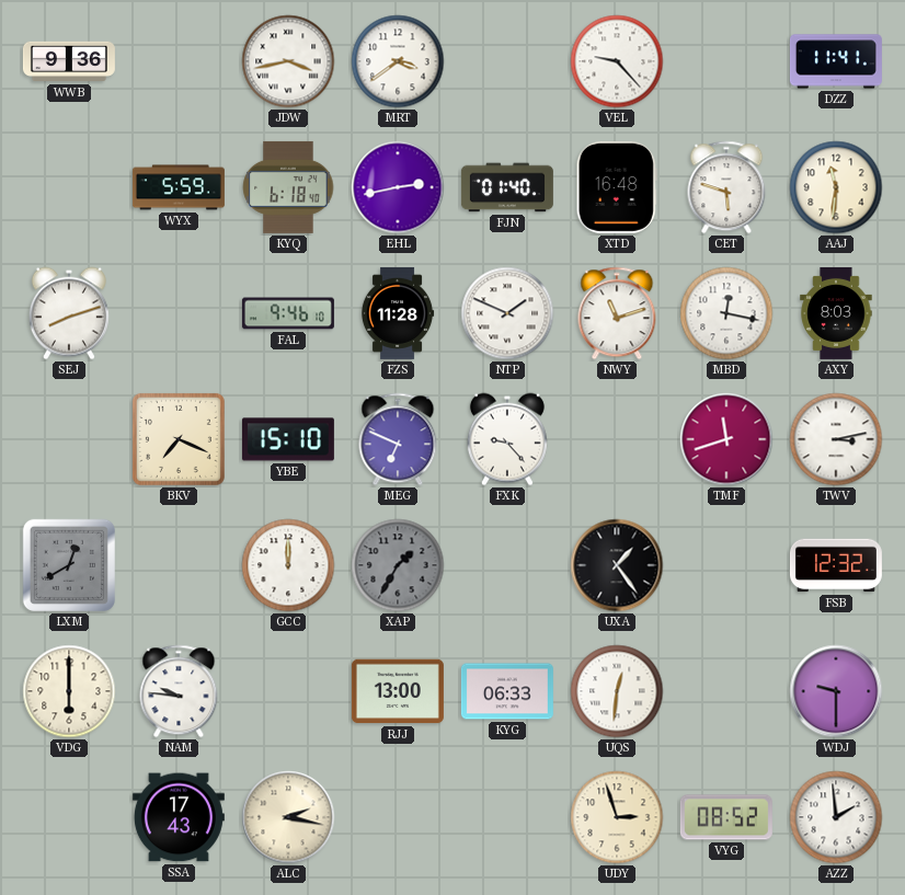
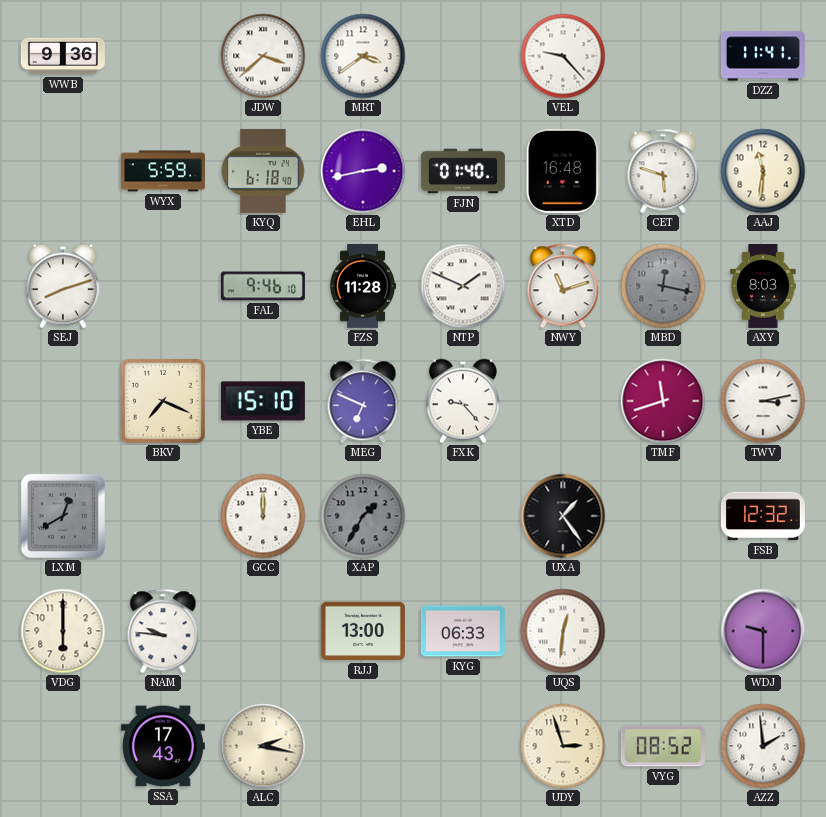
JDW: 3:43 -> 3:38 (263, 56)
MBD dial: white -> grey (663, 286)
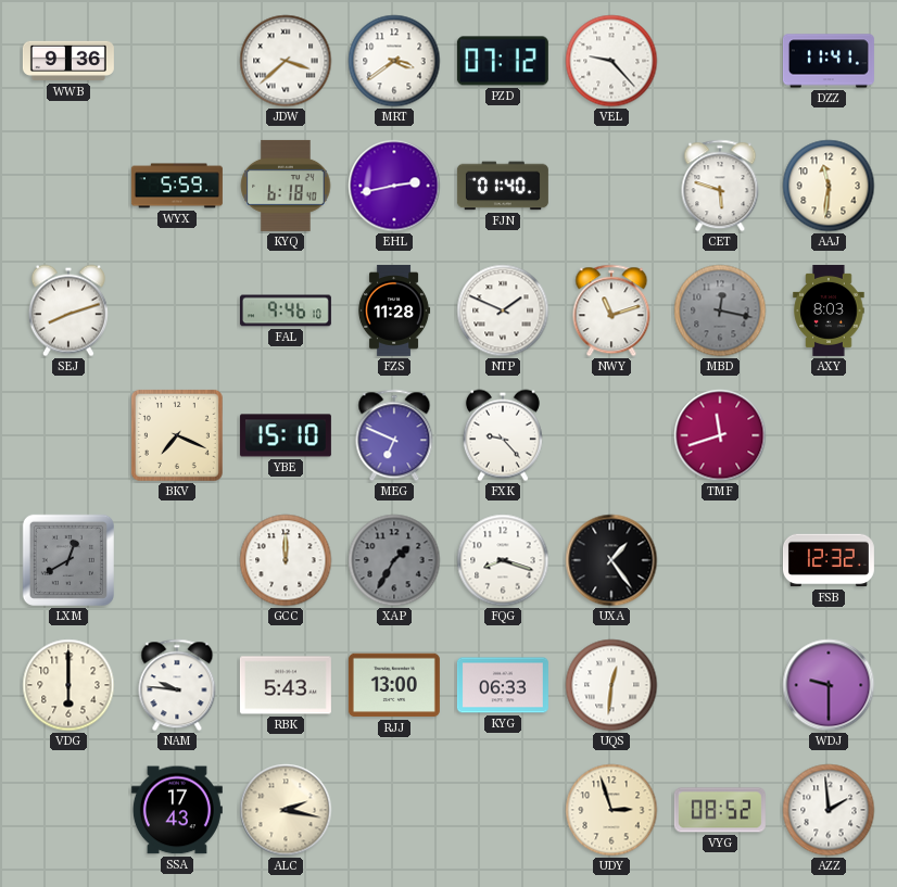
PZD: none -> 07:12 (503, 61)
XTD: 16:48 -> none (563, 171)
TWV: 3:13 -> none (763, 401)
FQG: none -> 8:18 (503, 560)
RBK: none -> 5:43 (286, 685)
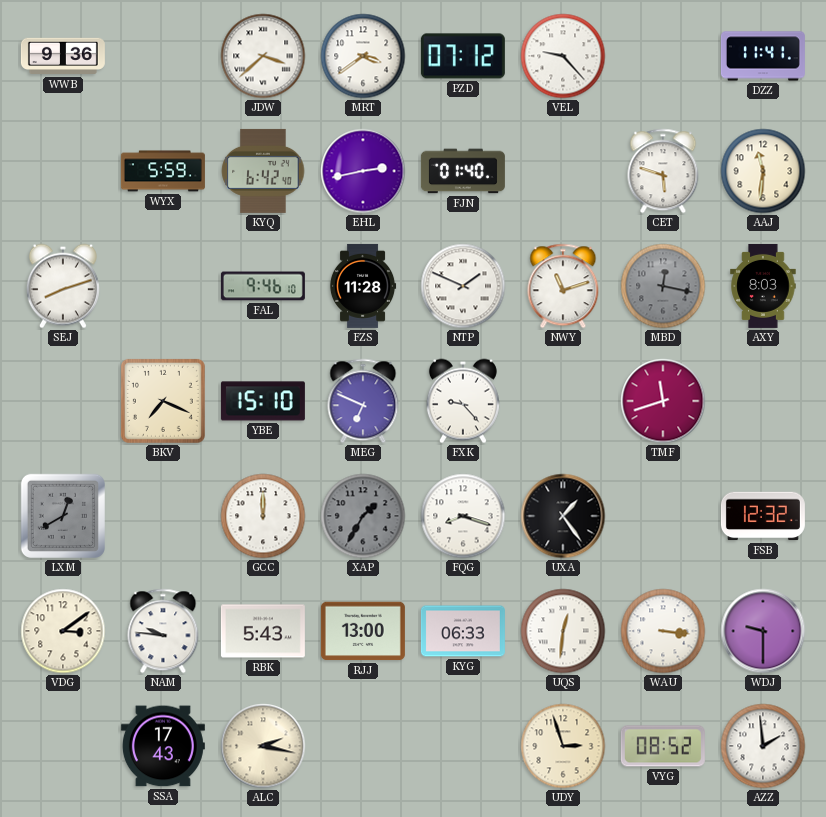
KYQ: 6:18 -> 6:42 (263, 171)
VDG: 6:00 -> 3:09 (63, 631)
WAU: none -> 3:16 (663, 631)
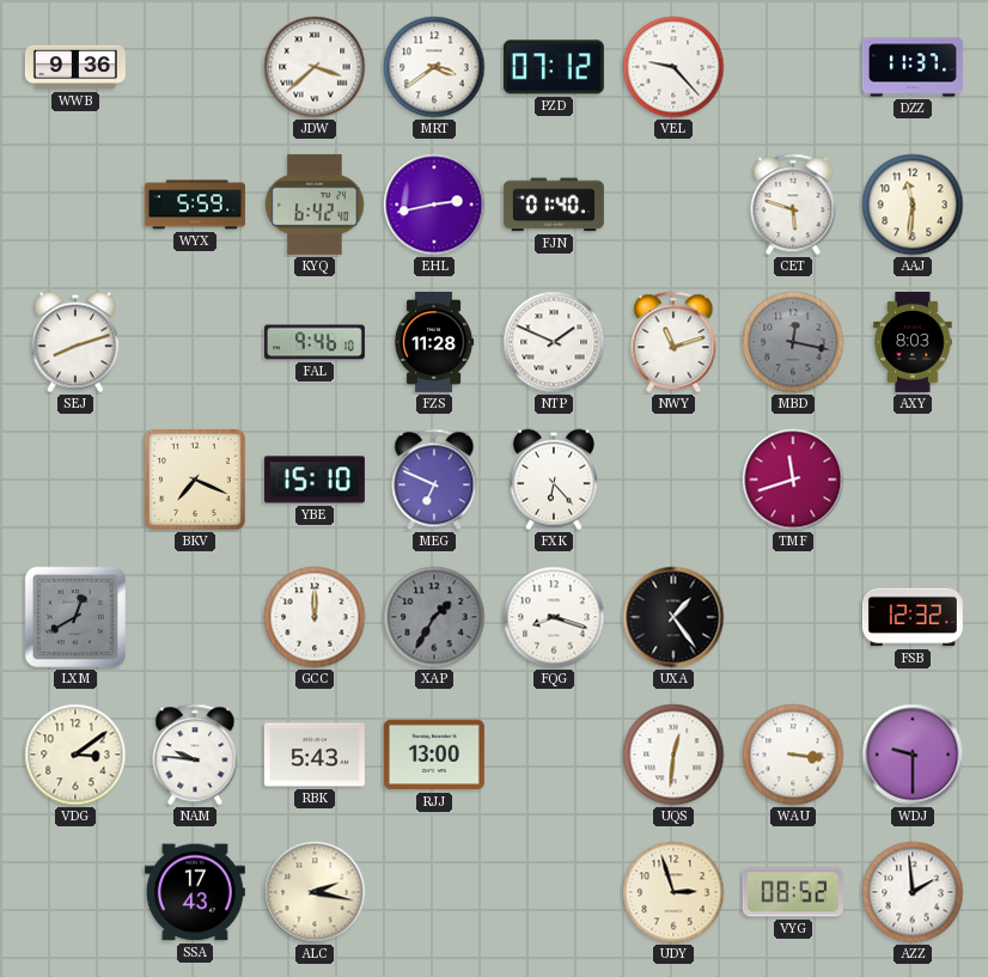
DZZ: 11:41 -> 11:37 (913, 67)
FXK: 9:23 -> 6:23 (554, 480)
KYG: 06:33 -> none (463, 631)
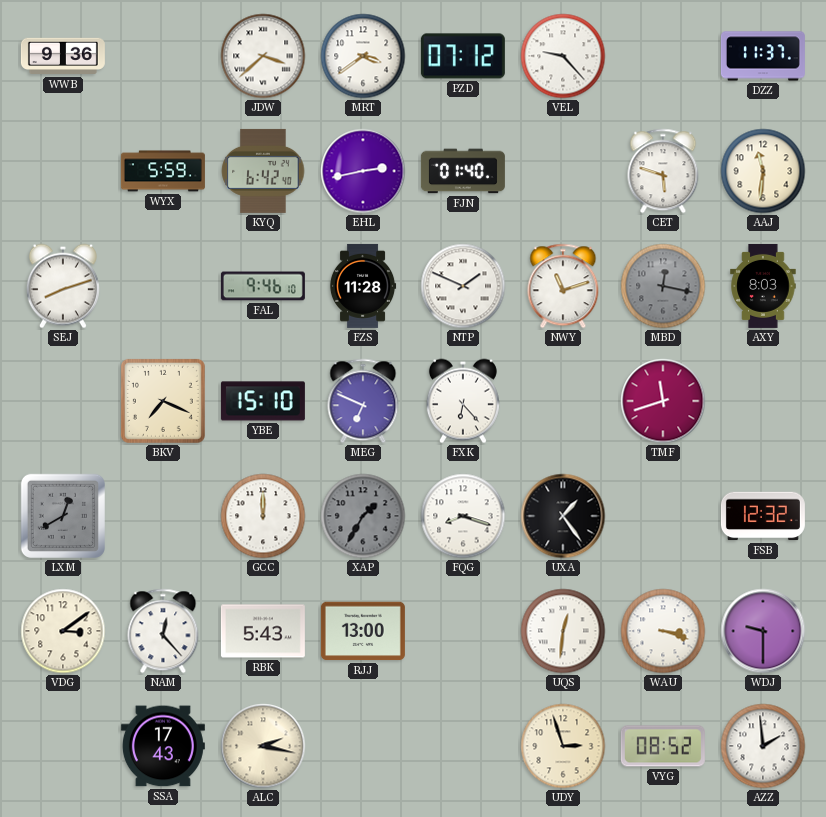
NAM: 9:46 -> 12:23 (163, 631)
WAU: 3:16 -> 3:18 (663, 631)
